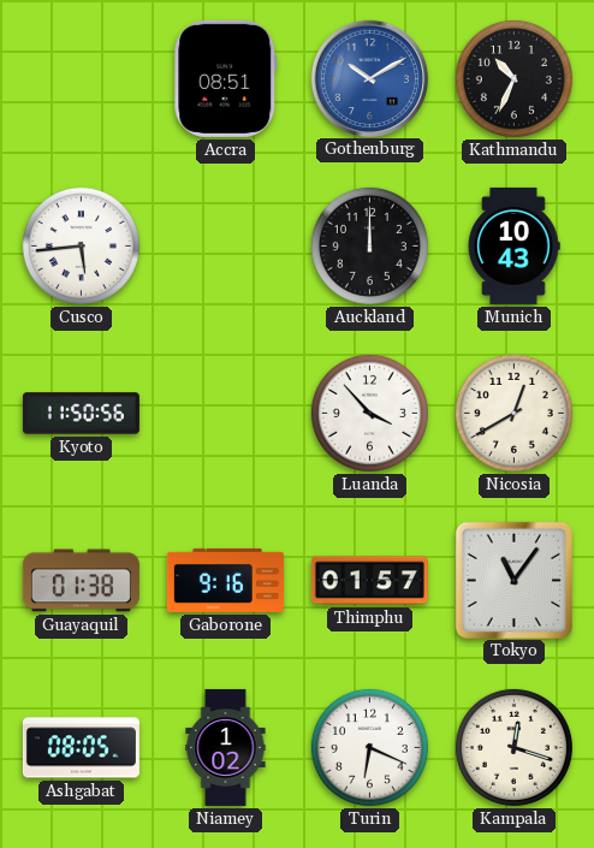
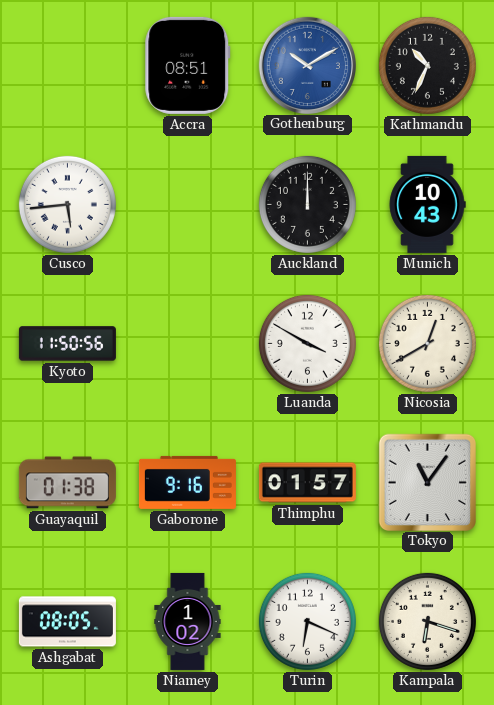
Luanda: 3:53 -> 3:50 (307, 343)
Kampala: 12:18 -> 6:18 (427, 621)
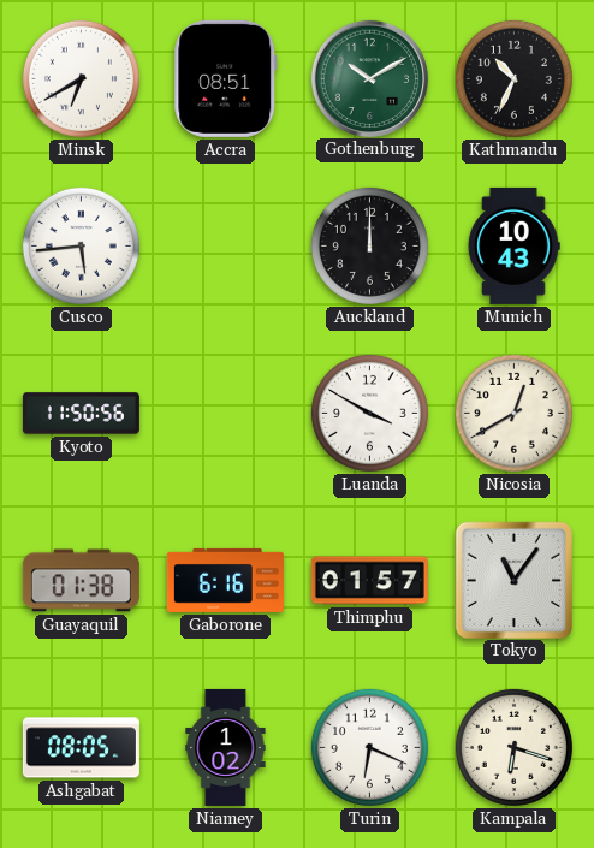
Minsk: none -> 6:40 (81, 78)
Gothenburg dial: blue -> green (369, 78)
Gaborone: 9:16 -> 6:16 (225, 580)
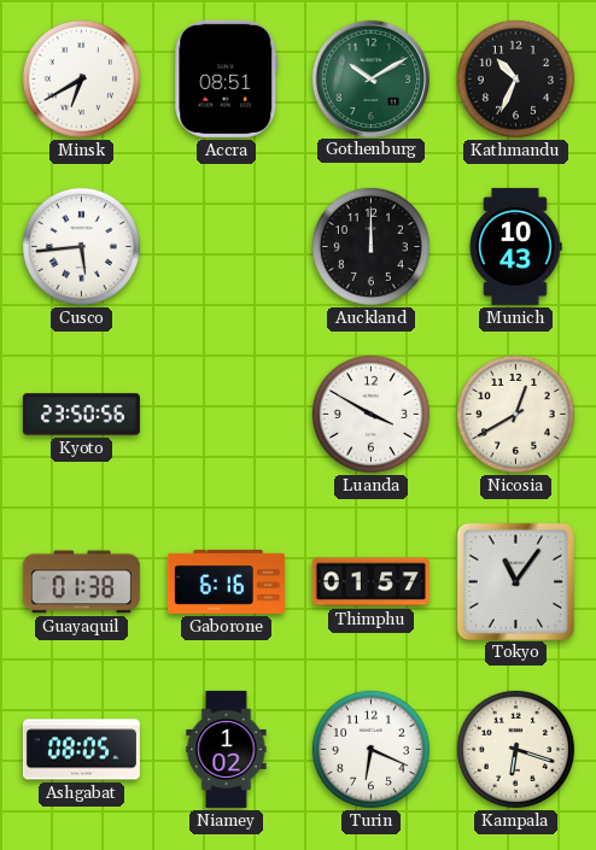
Kyoto: 11:50 -> 23:50 (81, 415)
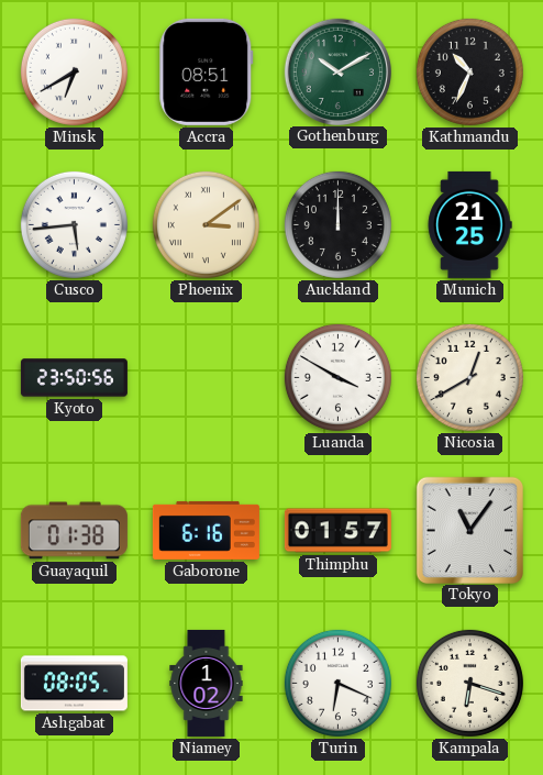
Phoenix: none -> 3:09 (206, 224)
Munich: 10:43 -> 21:25 (469, 224)
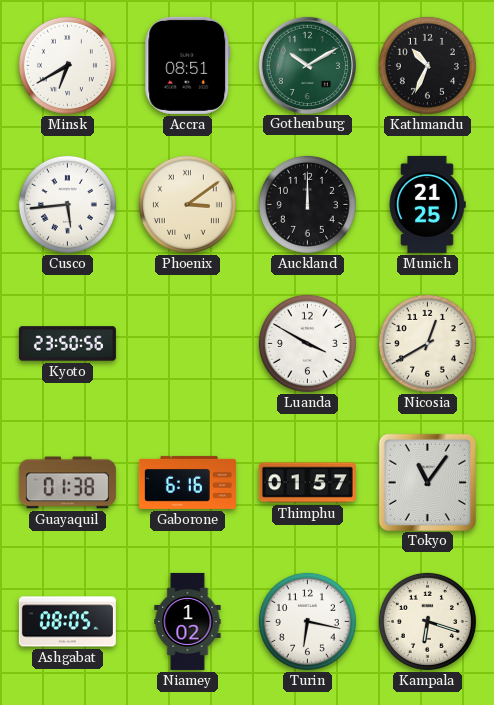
Turin: 6:19 -> 6:17 (307, 621)
